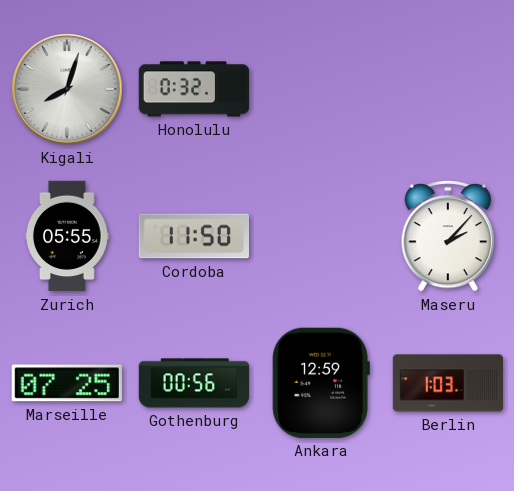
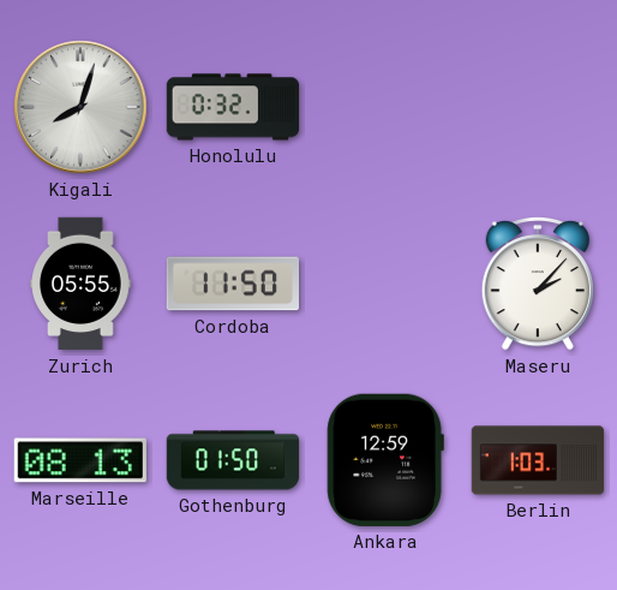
Marseille: 07:25 -> 08:13 (80, 460)
Gothenburg: 00:56 -> 01:50 (233, 460)
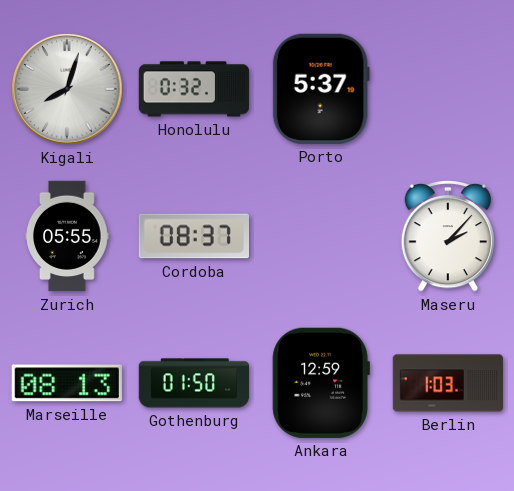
Porto: none -> 5:37 (321, 89)
Cordoba: 11:50 -> 08:37 (193, 236)
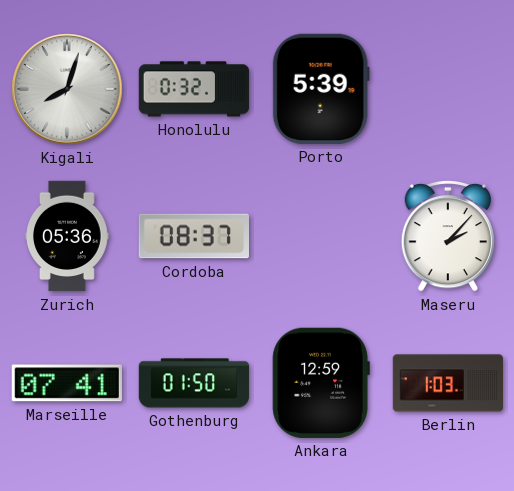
Porto: 5:37 -> 5:39 (321, 89)
Zurich: 05:55 -> 05:36 (67, 236)
Marseille: 08:13 -> 07:41 (67, 383)
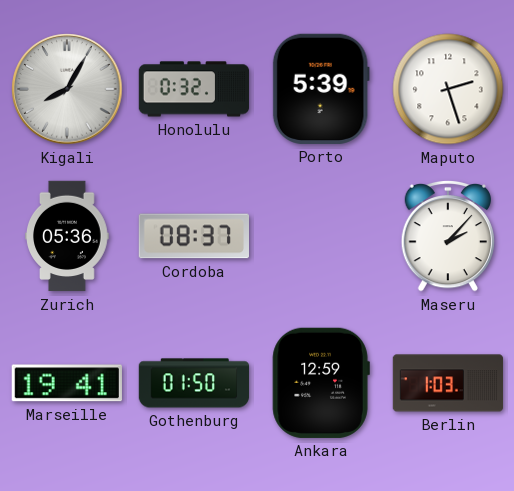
Kigali: 8:03 -> 8:05 (67, 89)
Maputo: none -> 2:27 (448, 89)
Marseille: 07:41 -> 19:41 (67, 383)
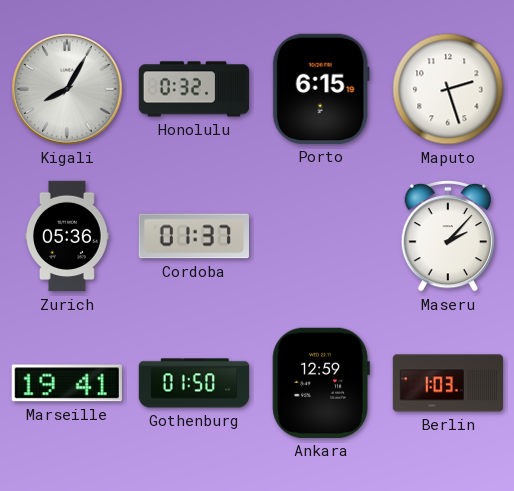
Porto: 5:39 -> 6:15 (321, 89)
Cordoba: 08:37 -> 01:37 (193, 236)
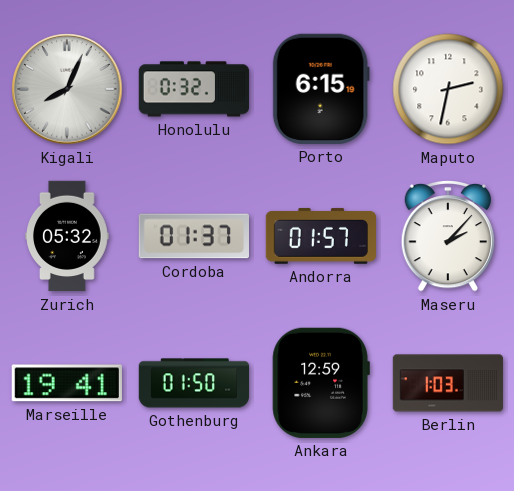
Kigali: 8:05 -> 8:04 (67, 89)
Maputo: 2:27 -> 2:32 (448, 89)
Zurich: 05:36 -> 05:32 (67, 236)
Andorra: none -> 01:57 (320, 236)
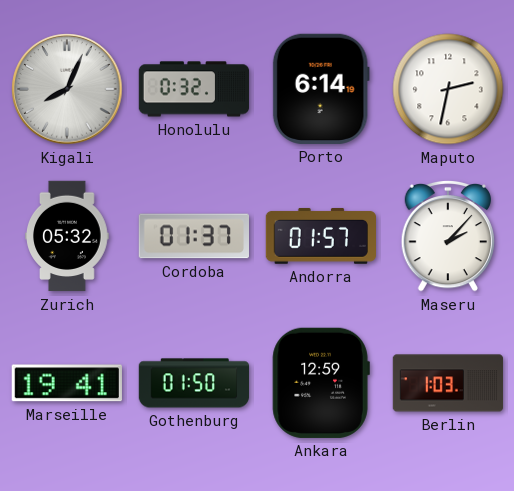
Porto: 6:15 -> 6:14 (321, 89)
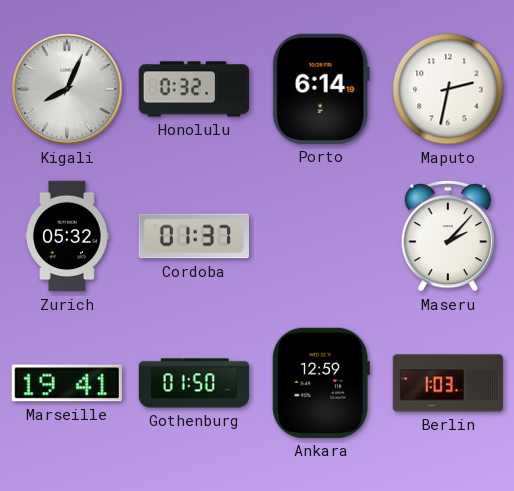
Andorra: 01:57 -> none (320, 236)
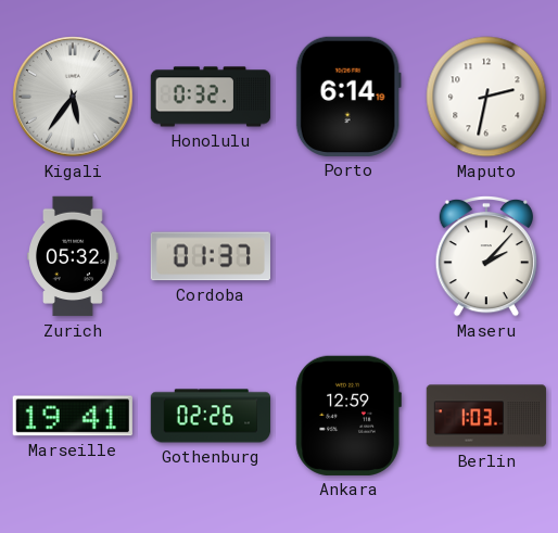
Kigali: 8:04 -> 5:36 (73, 97)
Gothenburg: 01:50 -> 02:26 (211, 416)
